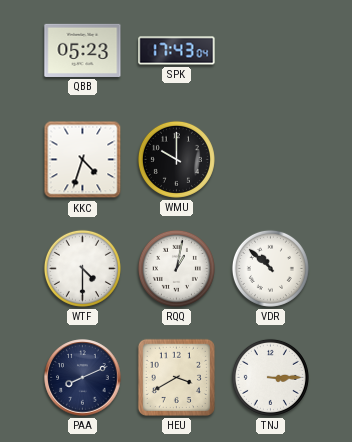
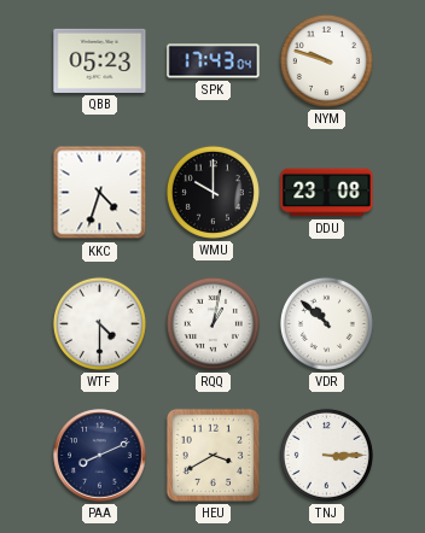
NYM: none -> 9:48 (326, 60)
DDU: none -> 23:08 (327, 193)
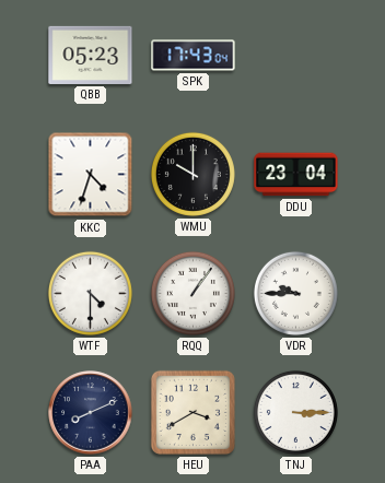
NYM: 9:48 -> none (326, 60)
DDU: 23:08 -> 23:04 (296, 175)
RQQ: 1:02 -> 1:06 (192, 293)
VDR: 10:52 -> 9:45 (295, 293)
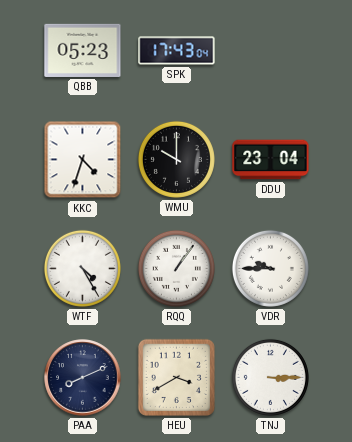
WTF: 4:30 -> 4:25 (82, 268)
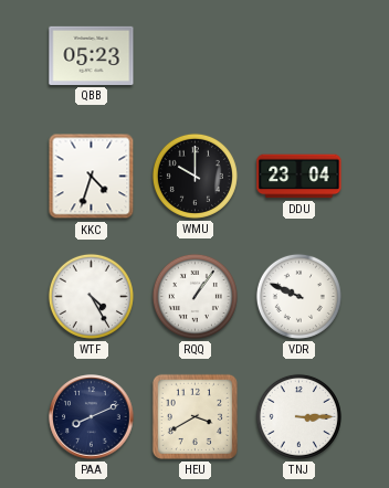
SPK: 17:43 -> none (177, 51)
VDR: 9:45 -> 9:49 (298, 296)
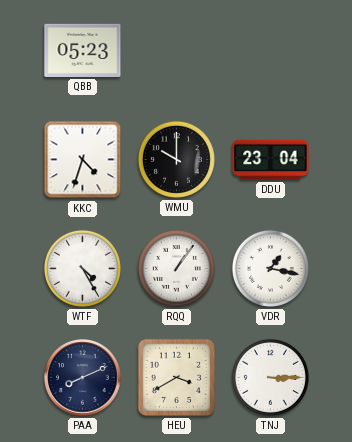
VDR: 9:49 -> 1:17 (270, 268)
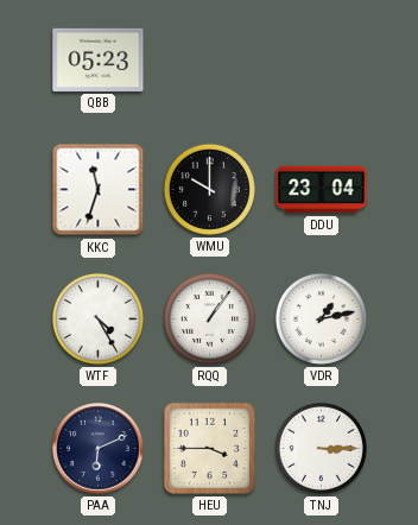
KKC: 4:33 -> 11:33 (99, 190)
VDR: 1:17 -> 1:13 (321, 318)
PAA: 8:11 -> 6:11 (99, 449)
HEU: 3:40 -> 3:45 (209, 448)
